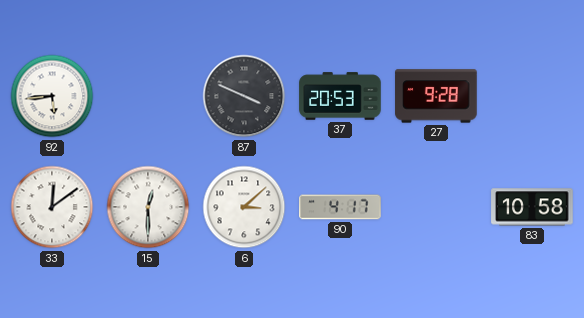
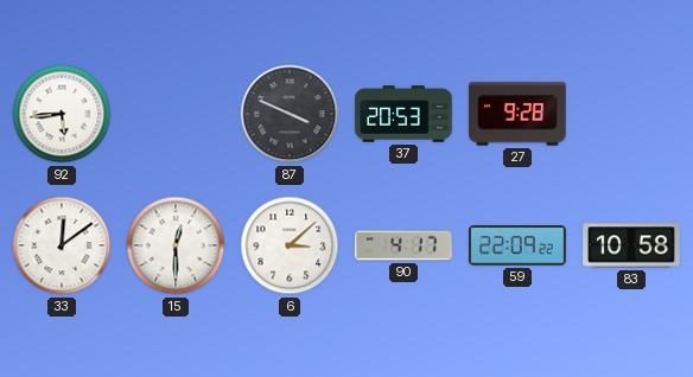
59: none -> 22:09 (517, 245)
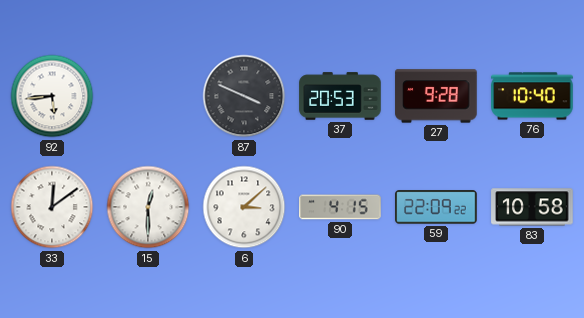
76: none -> 10:40 (532, 96)
90: 4:17 -> 4:15 (340, 207)
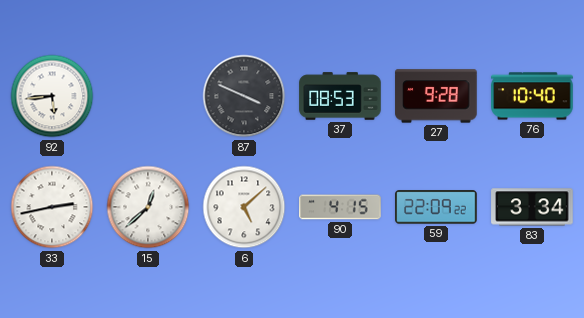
37: 20:53 -> 08:53 (340, 96)
33: 12:09 -> 2:43 (52, 207)
15: 12:30 -> 12:38 (148, 207)
6: 3:08 -> 5:08 (244, 207)
83: 10:58 -> 3:34 (532, 207)
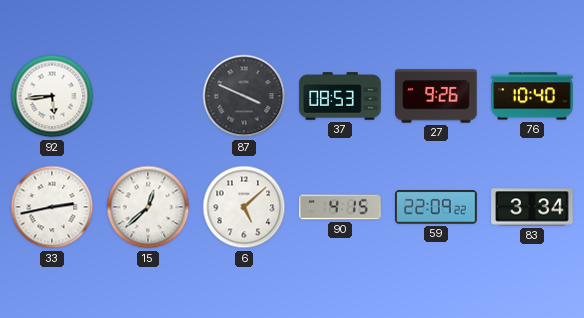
27: 9:28 -> 9:26 (436, 96)
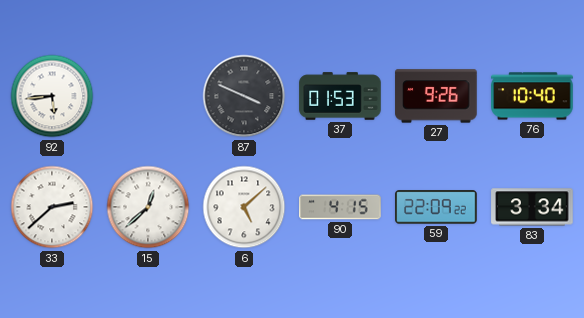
37: 08:53 -> 01:53 (340, 96)
33: 2:43 -> 2:38 (52, 207)
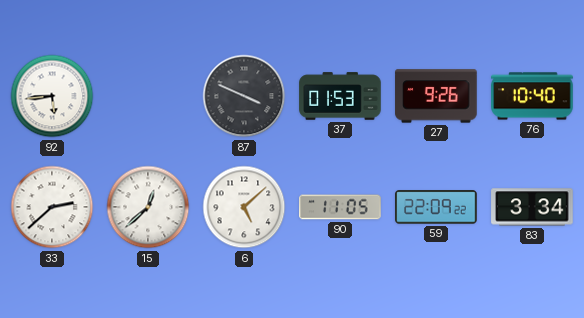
90: 4:15 -> 11:05 (340, 207)
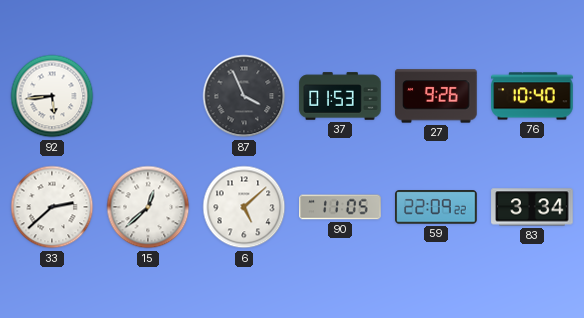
87: 3:49 -> 3:56 (244, 96)
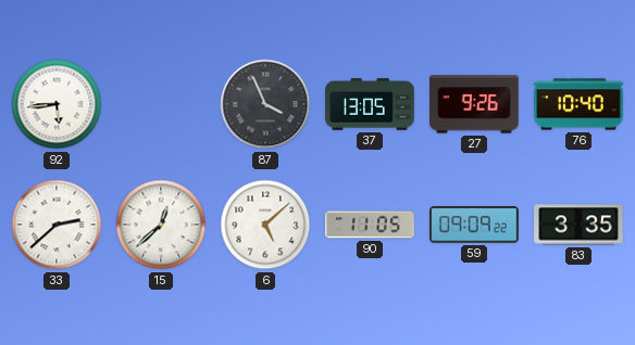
37: 01:53 -> 13:05 (370, 104)
59: 22:09 -> 09:09 (474, 225)
83: 3:34 -> 3:35 (578, 225)
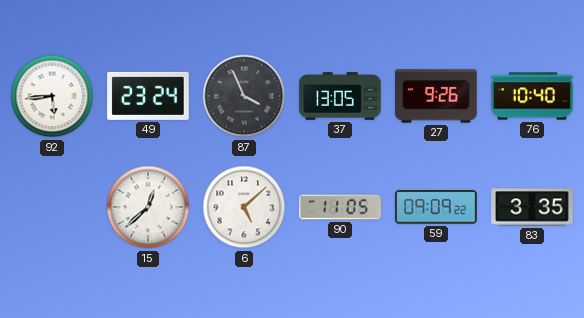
49: none -> 23:24 (148, 96)
33: 2:38 -> none (57, 225)
